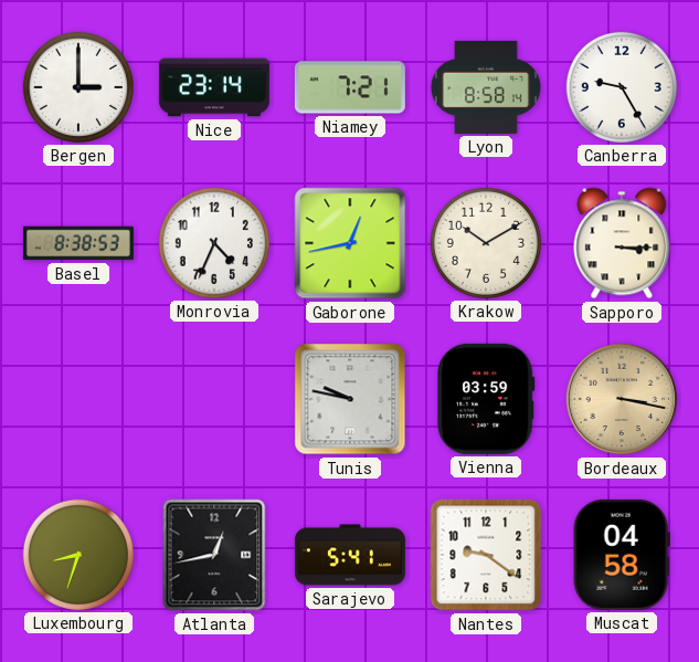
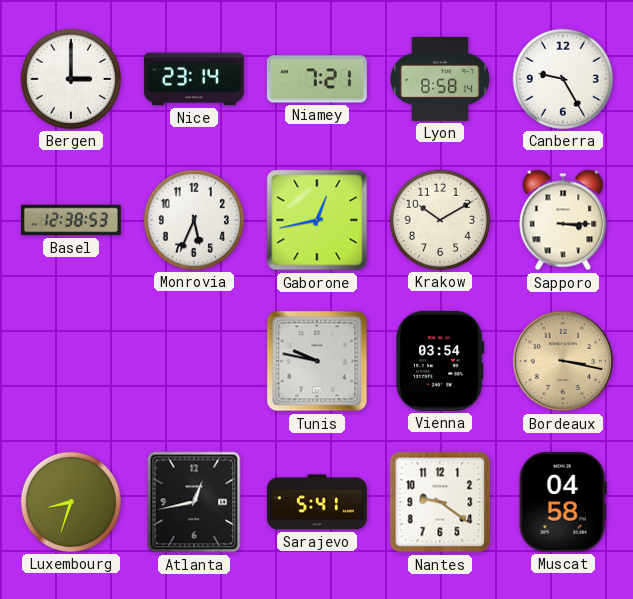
Basel: 8:38 -> 12:38 (71, 220)
Monrovia: 4:34 -> 5:34 (194, 220)
Vienna: 03:59 -> 03:54 (440, 361)
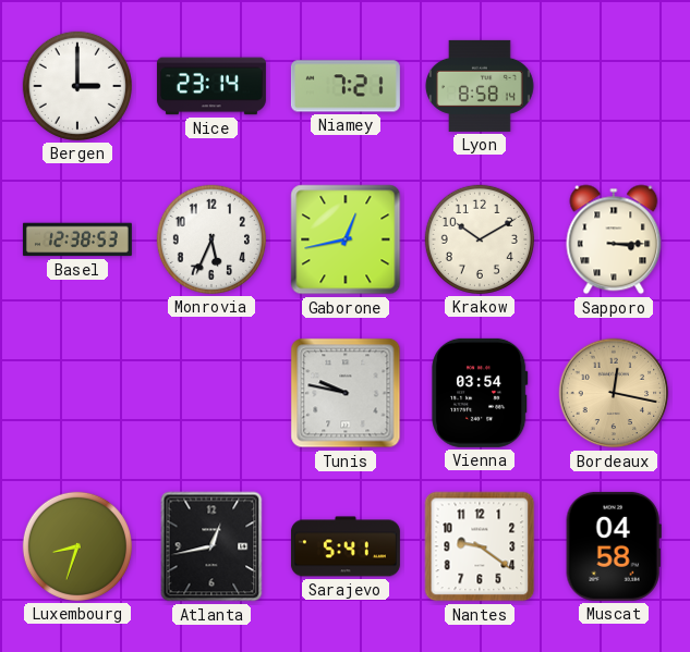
Canberra: 9:25 -> none (563, 79)
Bordeaux: 3:17 -> 12:17 (614, 393)
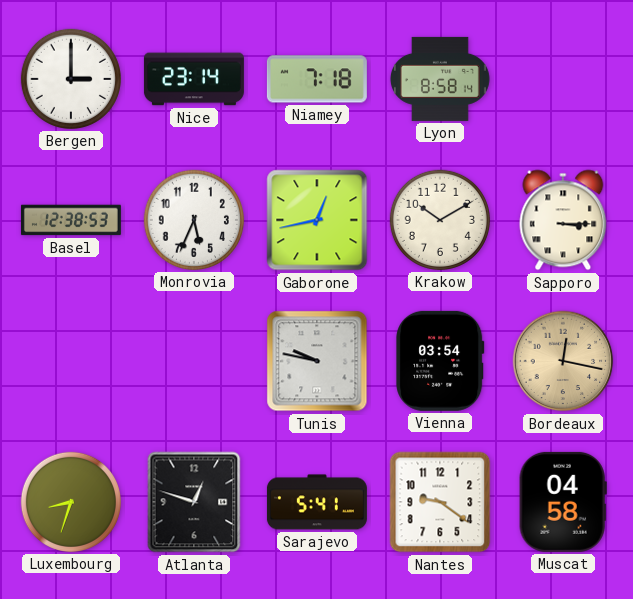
Niamey: 7:21 -> 7:18 (317, 79)
Atlanta: 12:43 -> 12:48 (194, 502)
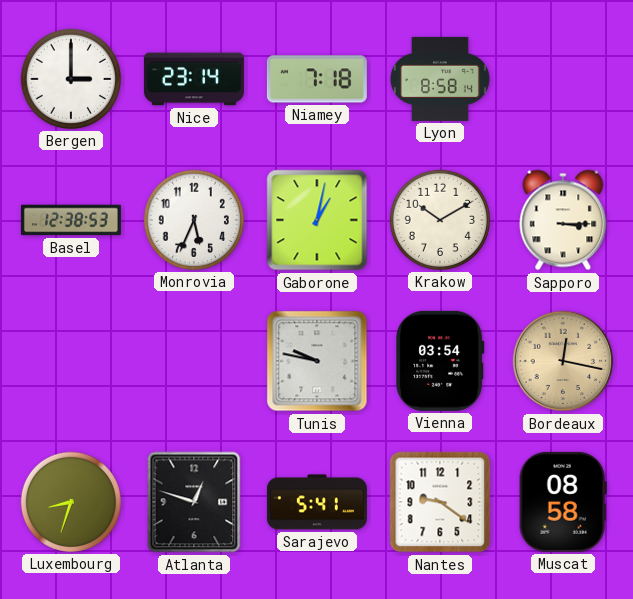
Gaborone: 12:43 -> 1:02 (317, 220)
Muscat: 04:58 -> 08:58 (563, 502)
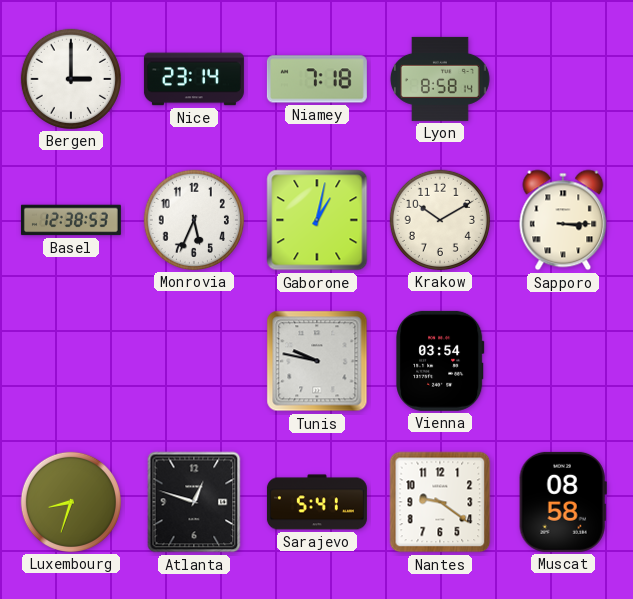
Bordeaux: 12:17 -> none (563, 361)
